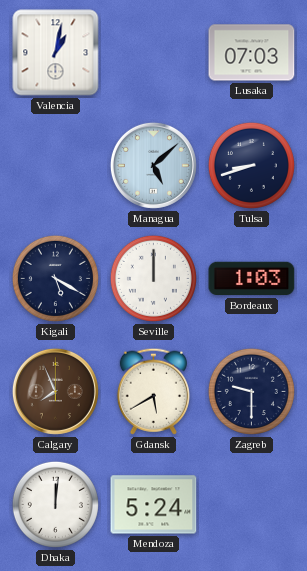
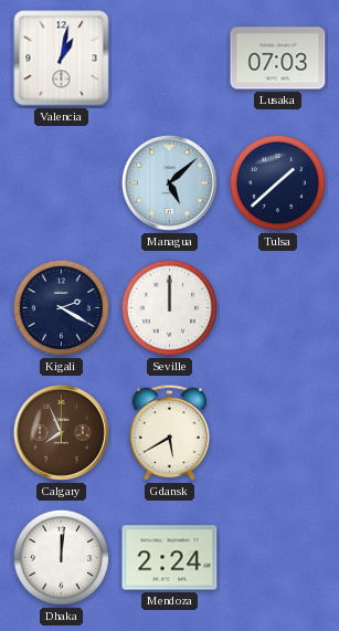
Tulsa: 8:42 -> 1:38 (277, 182)
Kigali: 5:20 -> 2:20 (61, 307)
Bordeaux: 1:03 -> none (252, 279)
Zagreb: 9:30 -> none (251, 391)
Mendoza: 5:24 -> 2:24 (170, 558)
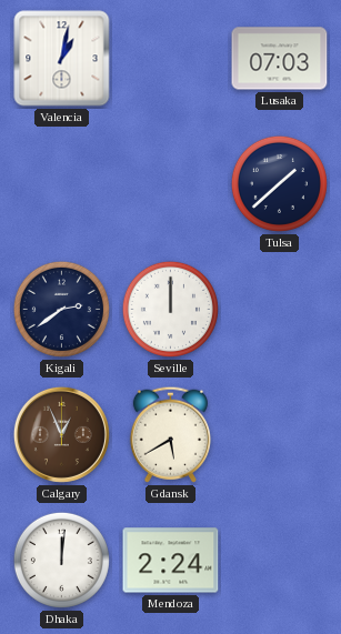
Managua: 5:08 -> none (169, 182)
Kigali: 2:20 -> 2:39 (61, 309)
Calgary: 7:56 -> 12:56 (61, 434)
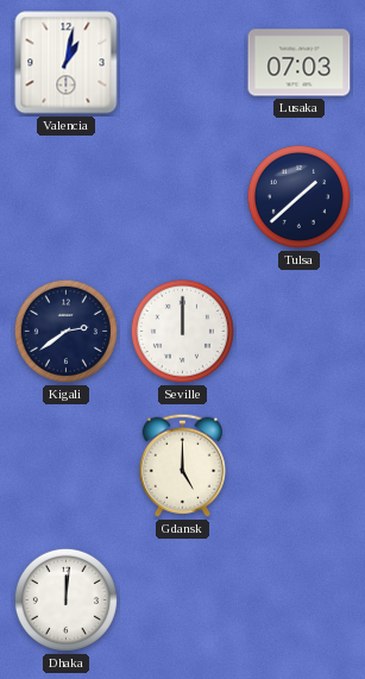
Calgary: 12:56 -> none (61, 434)
Gdansk: 5:40 -> 5:00 (182, 465)
Mendoza: 2:24 -> none (171, 561)
